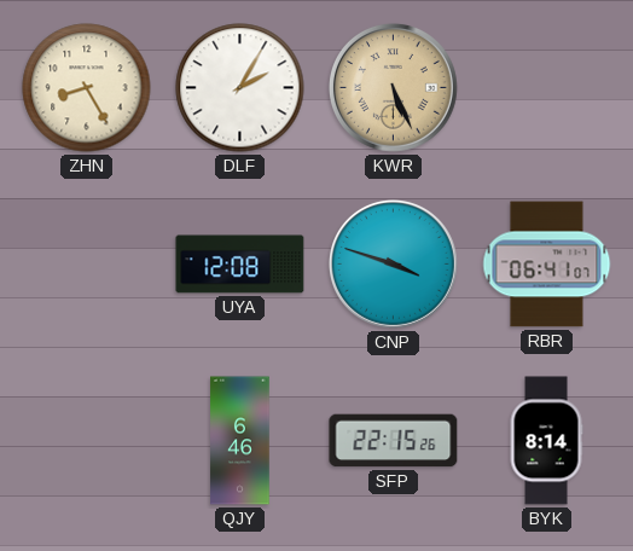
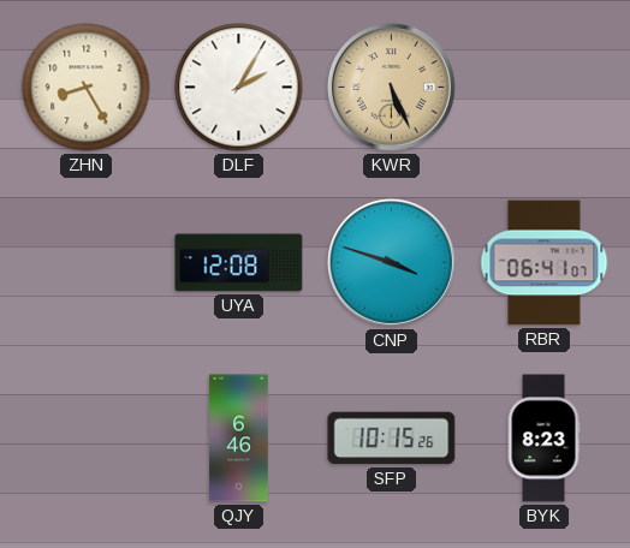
SFP: 22:15 -> 10:15 (392, 439)
BYK: 8:14 -> 8:23 (543, 439)
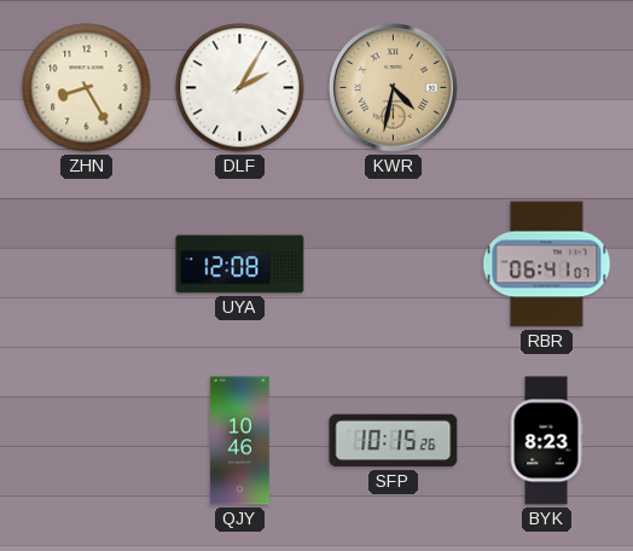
KWR: 5:26 -> 4:32 (393, 87)
CNP: 3:48 -> none (391, 262)
QJY: 6:46 -> 10:46 (240, 441)
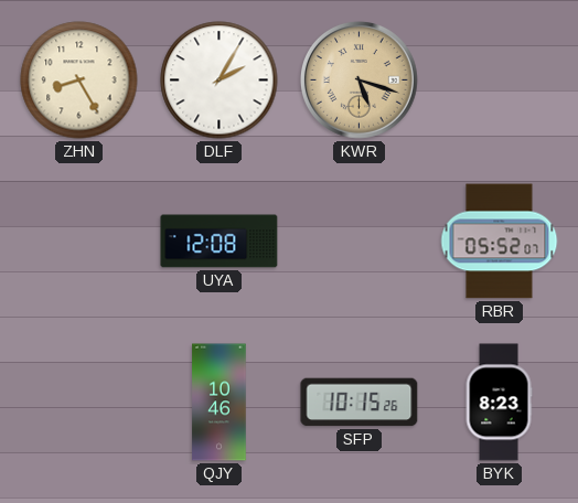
KWR: 4:32 -> 5:18 (358, 79)
RBR: 06:41 -> 05:52 (500, 242)
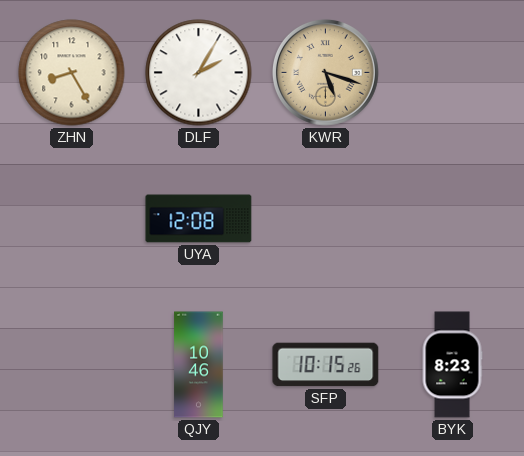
RBR: 05:52 -> none (500, 242)
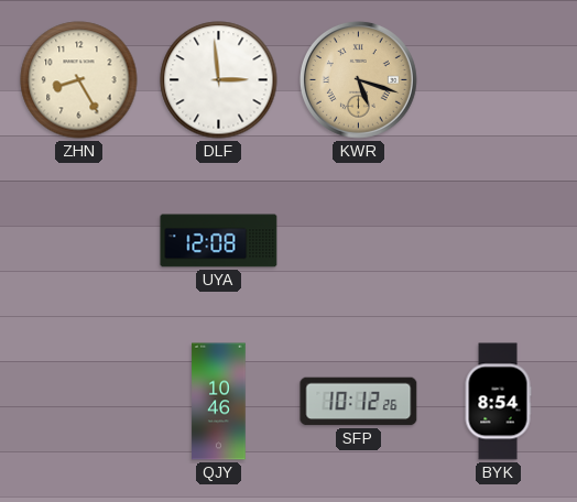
DLF: 2:05 -> 2:59 (219, 80)
SFP: 10:15 -> 10:12 (359, 402)
BYK: 8:23 -> 8:54 (498, 402)
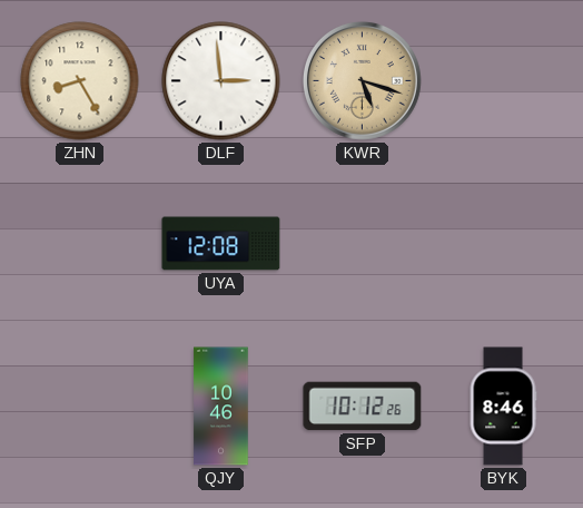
BYK: 8:54 -> 8:46 (503, 407)
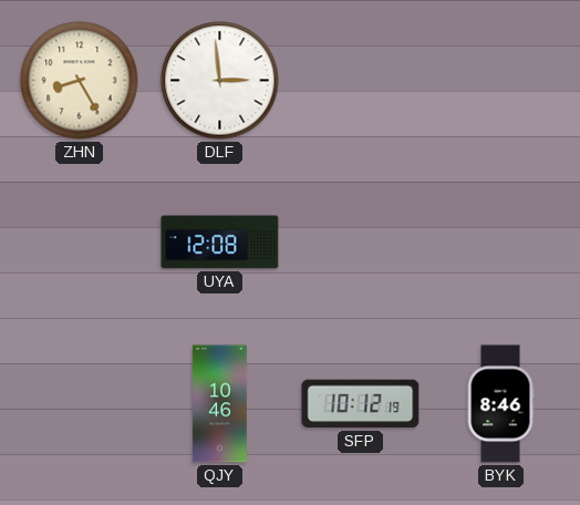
KWR: 5:18 -> none (362, 80)
SFP: 10:12:26 -> 10:12:19 (361, 404)
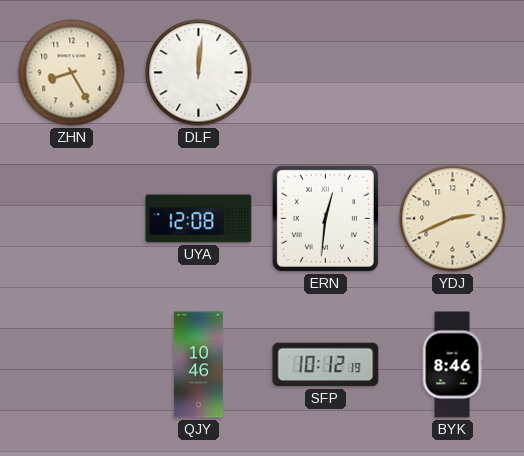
DLF: 2:59 -> 12:01 (199, 73)
ERN: none -> 12:31 (325, 218)
YDJ: none -> 2:41 (453, 219)
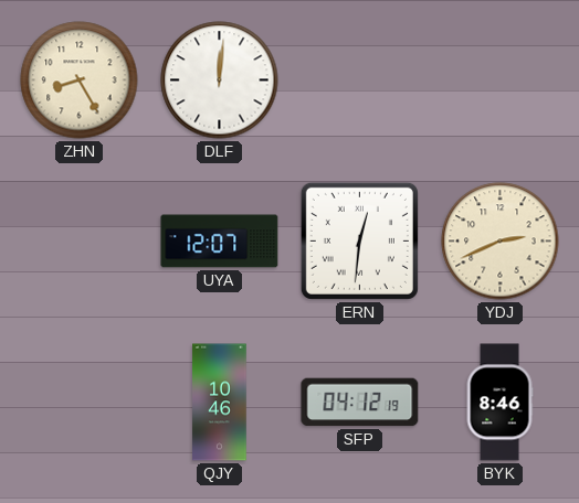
UYA: 12:08 -> 12:07 (220, 242)
SFP: 10:12 -> 04:12 (360, 403)
